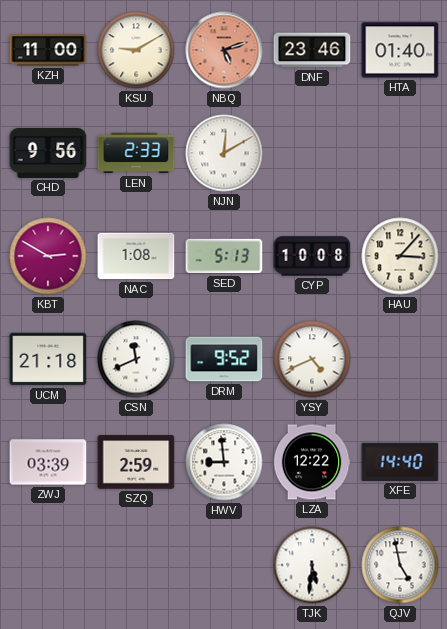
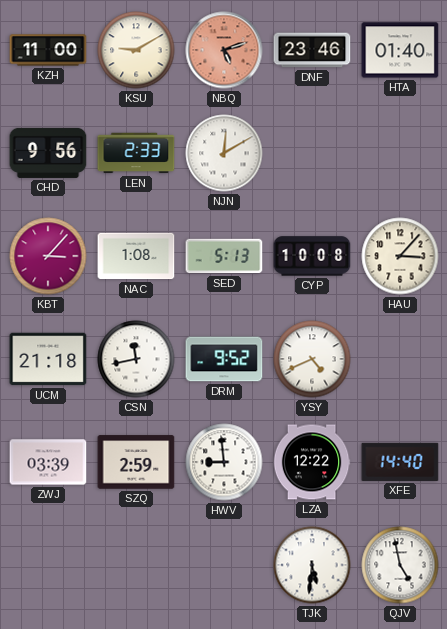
KBT: 2:50 -> 3:07 (48, 256)
CSN: 11:41 -> 11:43 (136, 359)
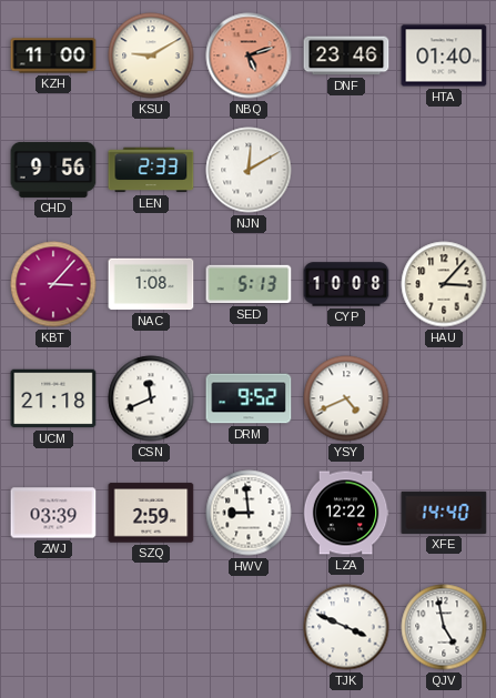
CSN: 11:43 -> 11:41 (151, 398)
TJK: 5:31 -> 3:49 (346, 627)
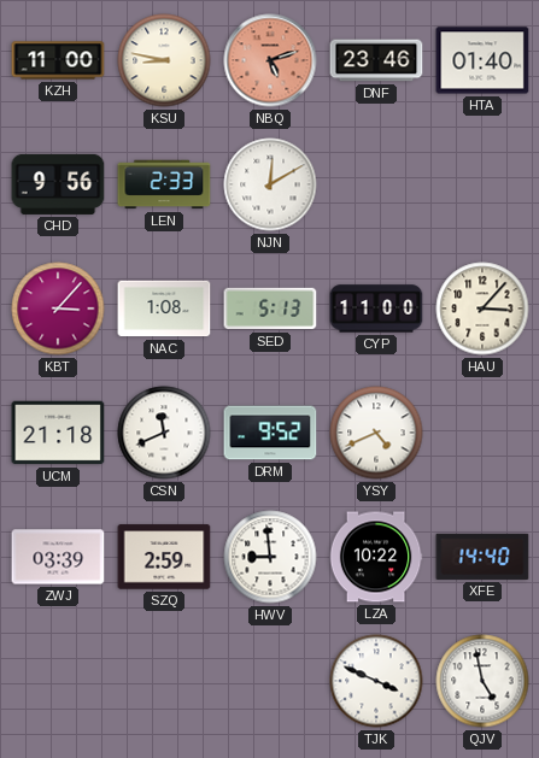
KSU: 9:10 -> 8:47 (164, 60)
CYP: 10:08 -> 11:00 (376, 309)
LZA: 12:22 -> 10:22 (376, 557)
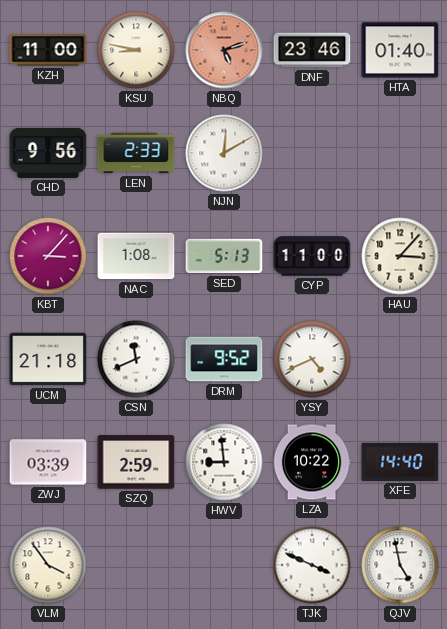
VLM: none -> 3:54 (48, 565)
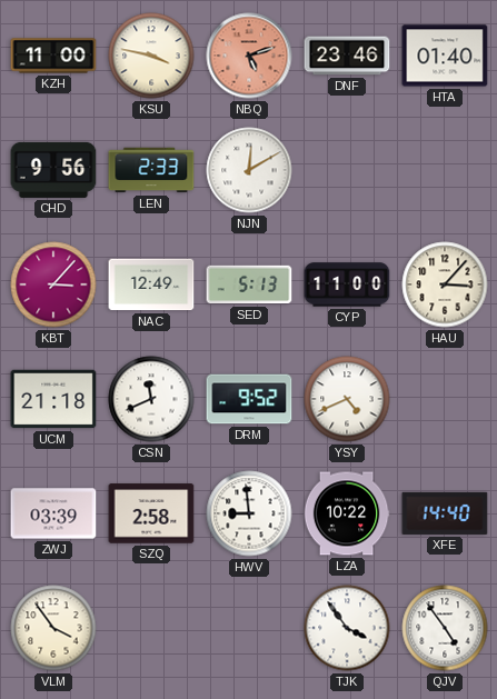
KSU: 8:47 -> 3:47 (151, 56)
NAC: 1:08 -> 12:49 (151, 284)
SZQ: 2:59 -> 2:58 (151, 513)
TJK: 3:49 -> 3:54 (347, 628)
QJV: 4:58 -> 4:54 (445, 628)
